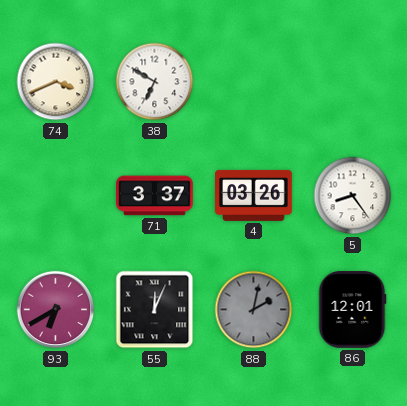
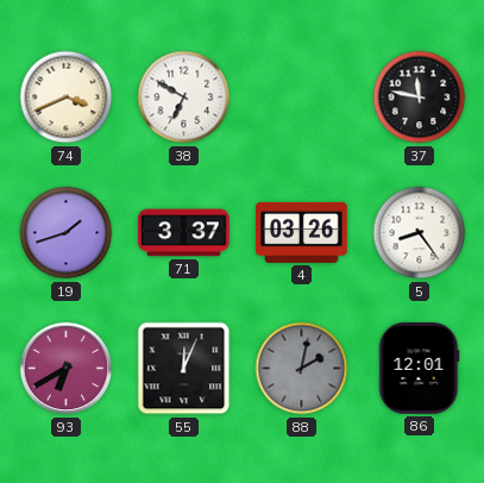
37: none -> 11:47 (420, 98)
19: none -> 1:42 (67, 233)
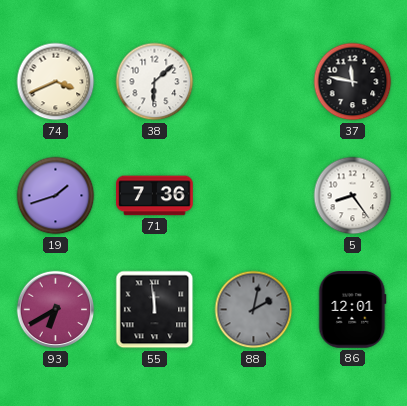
38: 6:50 -> 6:08 (155, 82)
71: 3:37 -> 7:36 (155, 196)
4: 03:26 -> none (302, 232)
55: 12:04 -> 11:59 (155, 310)
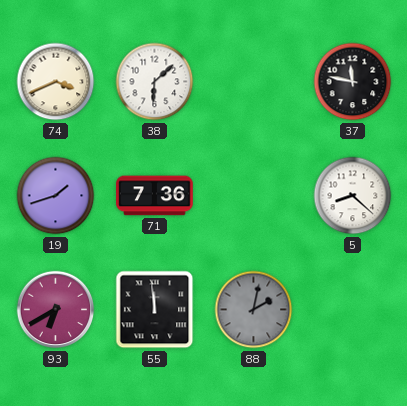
5: 8:24 -> 8:22 (353, 196)
86: 12:01 -> none (353, 310)
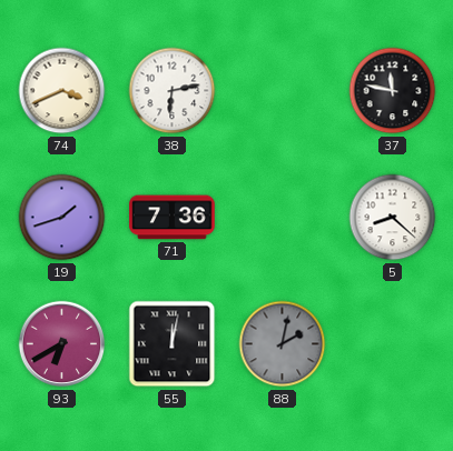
38: 6:08 -> 6:13 (173, 91)
55: 11:59 -> 12:02 (173, 344)
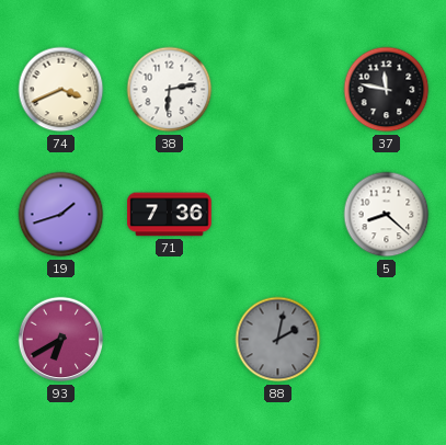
55: 12:02 -> none (173, 344)
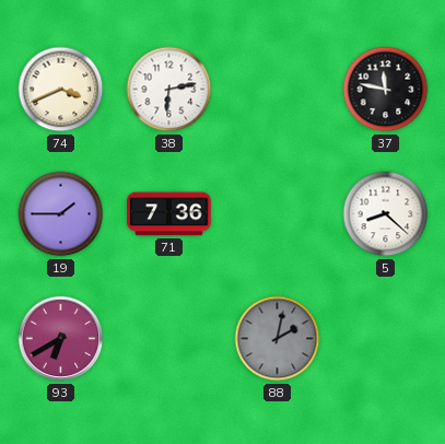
19: 1:42 -> 1:45 (61, 214)
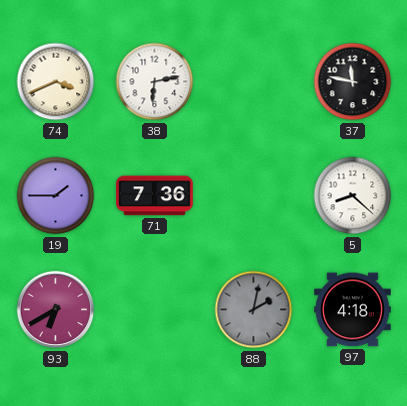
97: none -> 4:18 (353, 310)
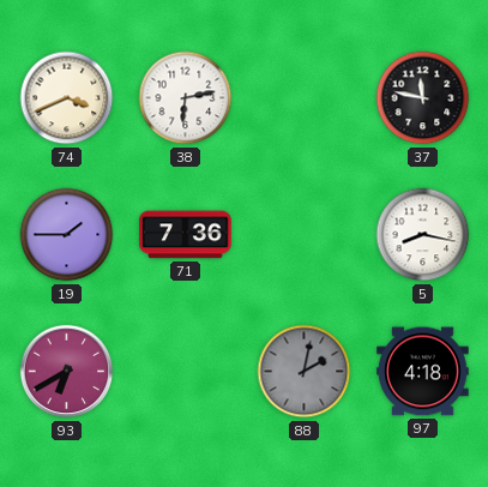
5: 8:22 -> 8:17 (423, 235)
